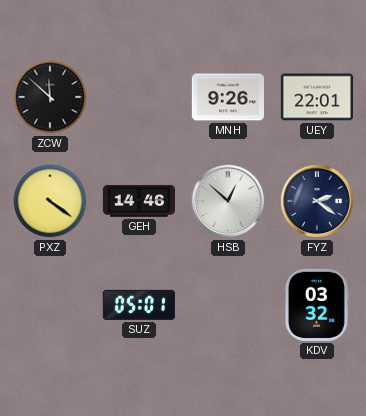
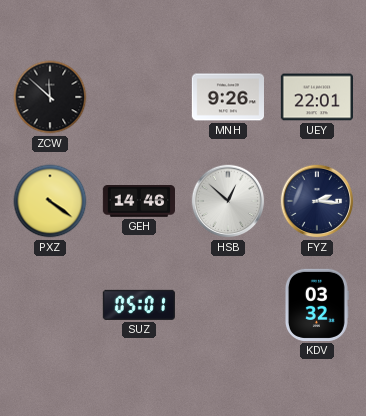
FYZ: 2:21 -> 2:16 (317, 201)
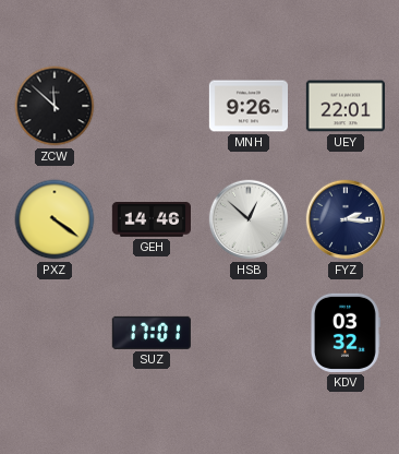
SUZ: 05:01 -> 17:01 (152, 333)
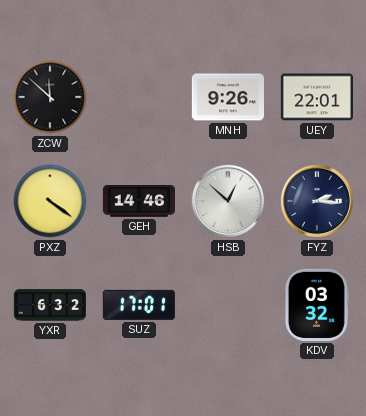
YXR: none -> 6:32 (49, 305)
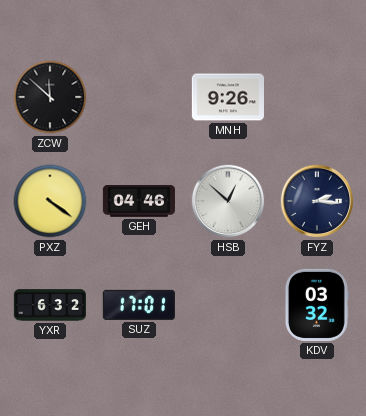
UEY: 22:01 -> none (316, 97)
GEH: 14:46 -> 04:46 (138, 202)
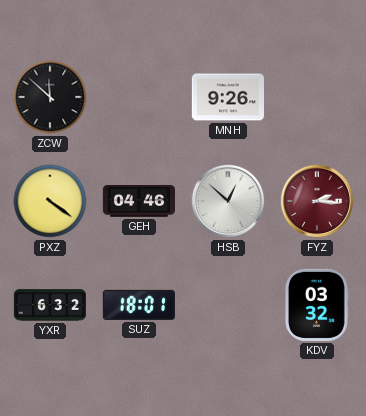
FYZ dial: navy -> burgundy (317, 201)
SUZ: 17:01 -> 18:01 (139, 305)
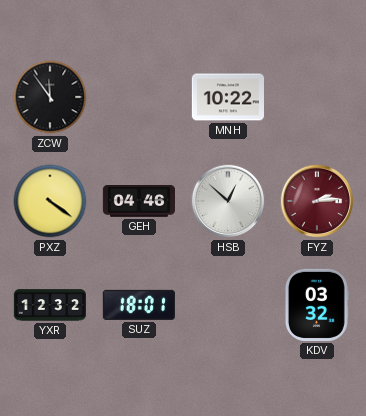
ZCW: 11:52 -> 11:54 (50, 97)
MNH: 9:26 -> 10:22 (227, 97)
FYZ: 2:16 -> 2:14 (317, 201)
YXR: 6:32 -> 12:32 (49, 305)
